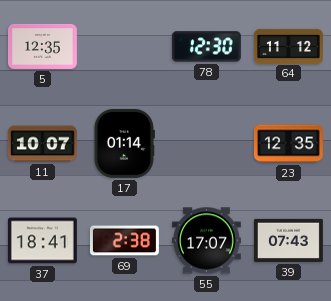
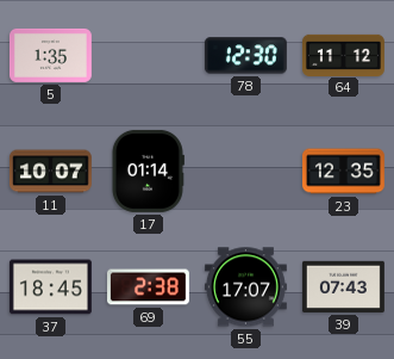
5: 12:35 -> 1:35 (50, 55)
37: 18:41 -> 18:45 (50, 287)
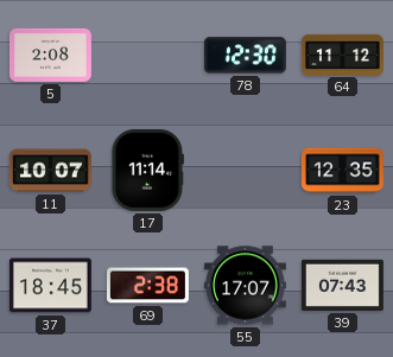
5: 1:35 -> 2:08 (50, 55)
17: 01:14 -> 11:14 (147, 170)
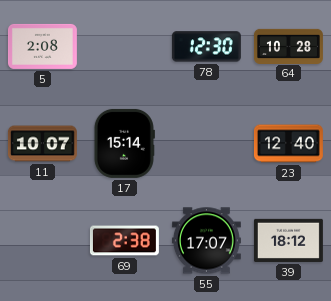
64: 11:12 -> 10:28 (288, 46)
17: 11:14 -> 15:14 (124, 143)
23: 12:35 -> 12:40 (288, 144)
37: 18:45 -> none (50, 286)
39: 07:43 -> 18:12 (288, 240)
